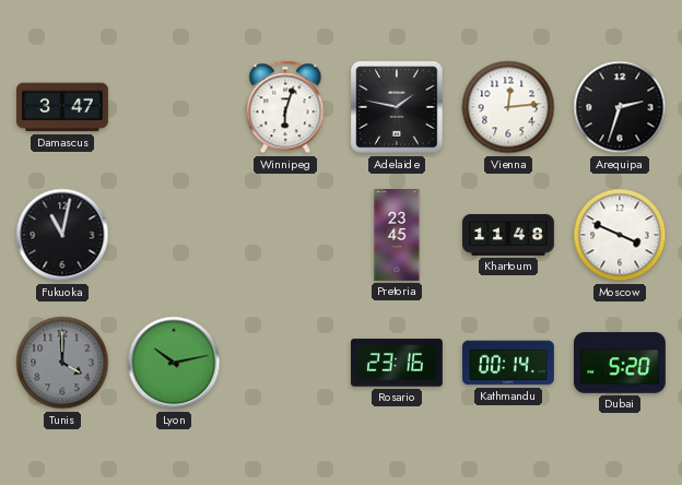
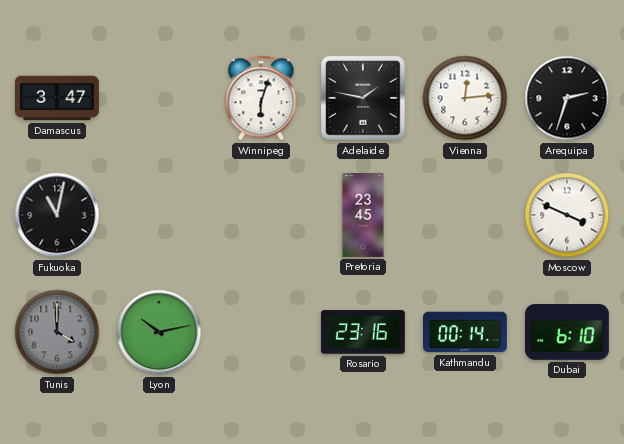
Khartoum: 11:48 -> none (509, 236)
Dubai: 5:20 -> 6:10 (568, 332)
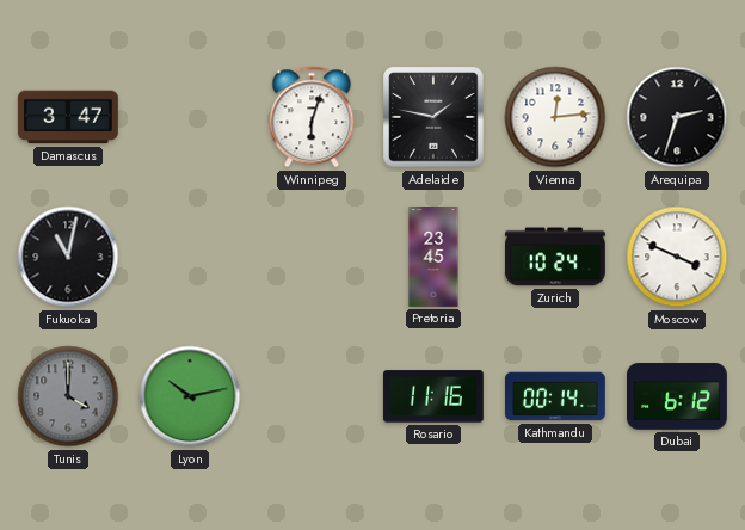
Zurich: none -> 10:24 (555, 257)
Rosario: 23:16 -> 11:16 (433, 396)
Dubai: 6:10 -> 6:12 (678, 396)
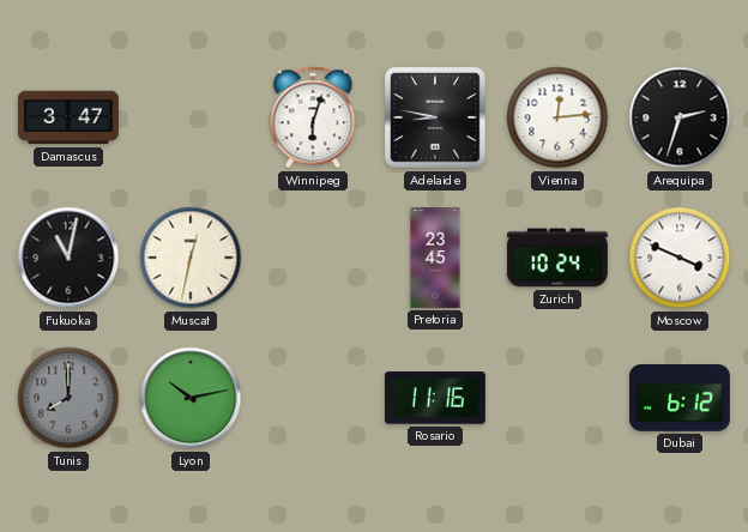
Adelaide: 1:47 -> 8:47 (435, 117)
Muscat: none -> 12:32 (191, 258)
Tunis: 4:00 -> 8:00 (68, 398)
Kathmandu: 00:14 -> none (556, 396)
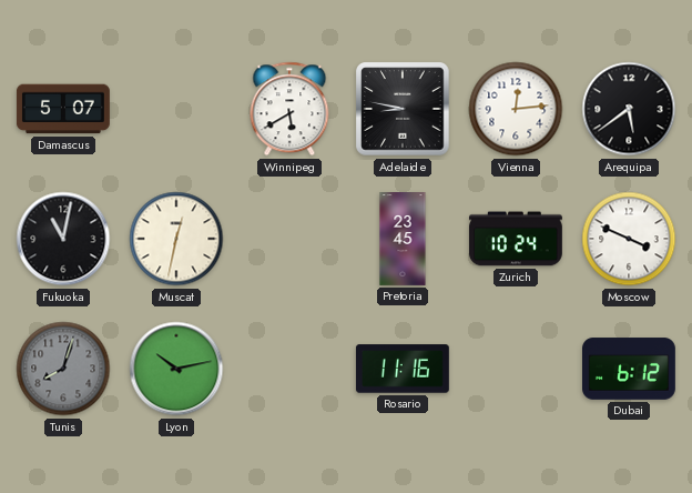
Damascus: 3:47 -> 5:07 (63, 109)
Winnipeg: 6:03 -> 5:40 (289, 109)
Arequipa: 2:33 -> 5:39 (629, 109)
Tunis: 8:00 -> 8:03 (63, 369)
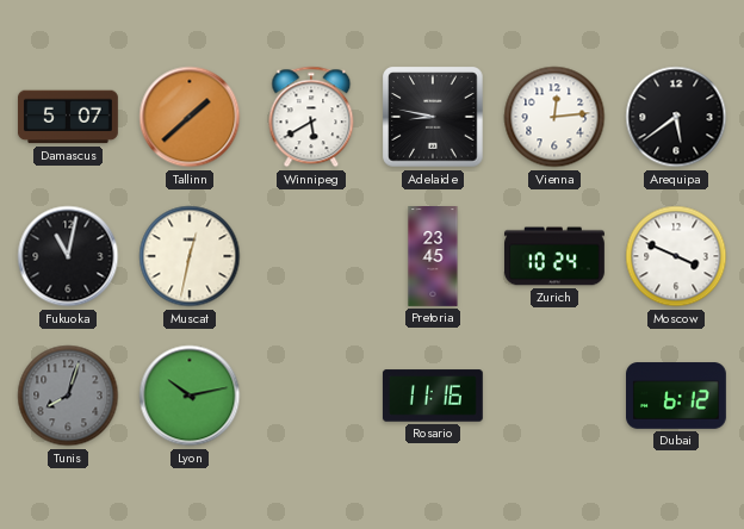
Tallinn: none -> 1:38 (190, 117)
